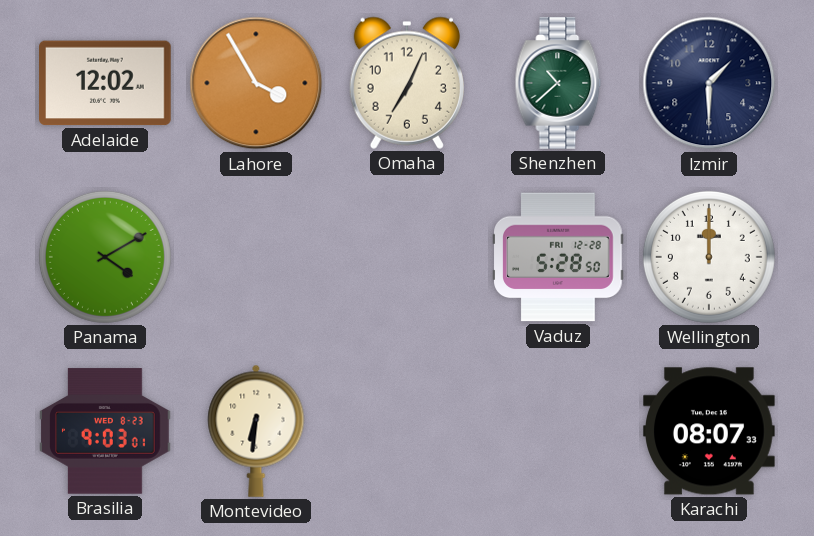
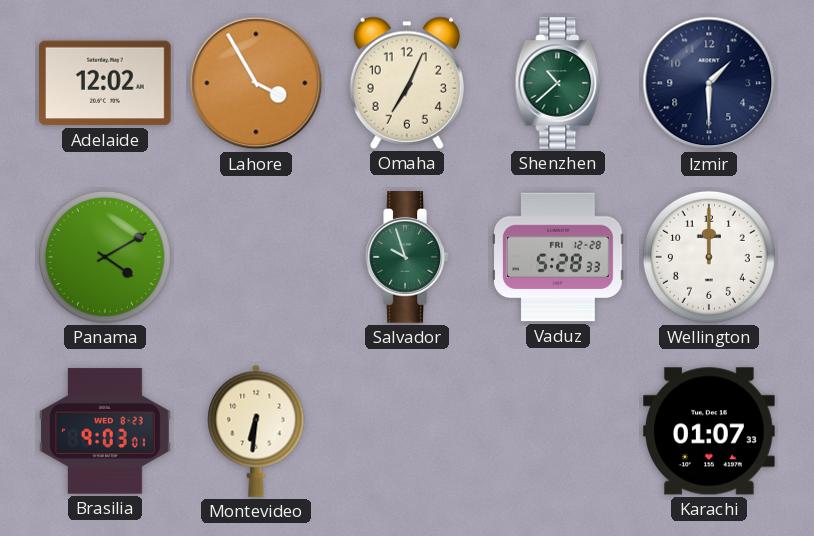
Salvador: none -> 9:57 (407, 257)
Vaduz: 5:28:50 -> 5:28:33 (558, 257)
Karachi: 08:07 -> 01:07 (709, 431)
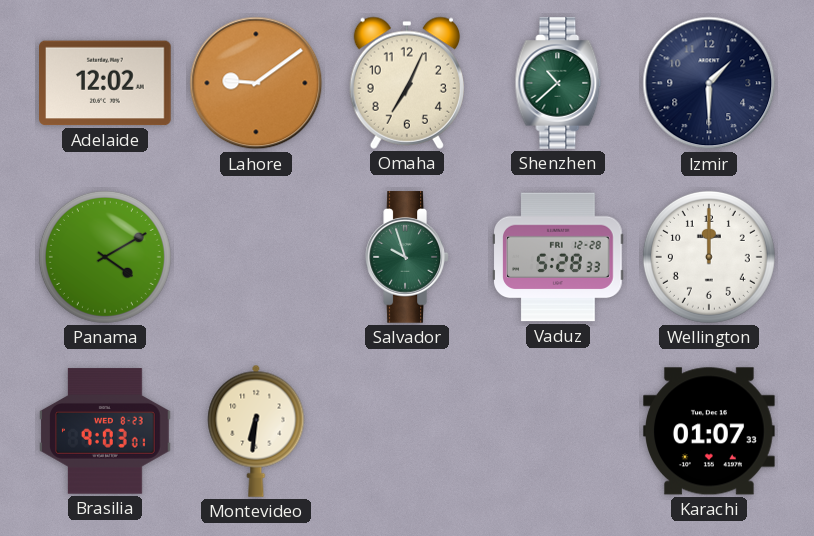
Lahore: 3:55 -> 9:09 (256, 83)
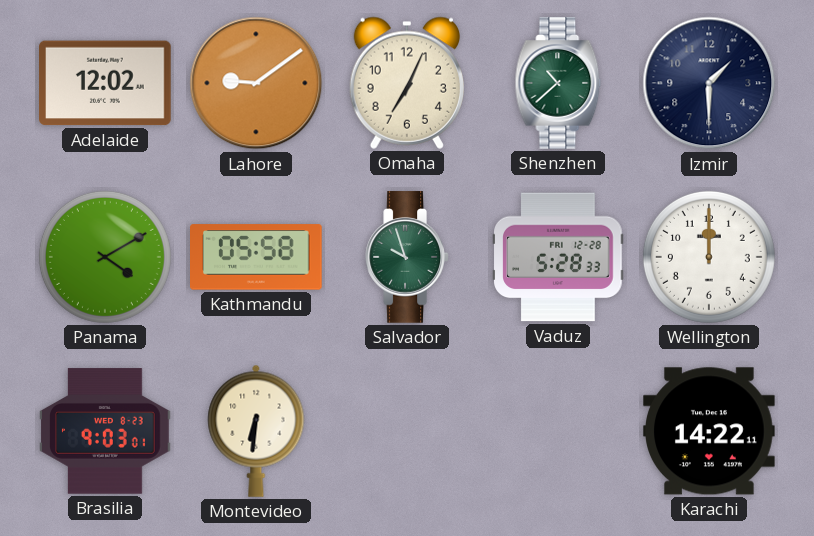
Kathmandu: none -> 05:58 (256, 257)
Karachi: 01:07 -> 14:22 (709, 431)
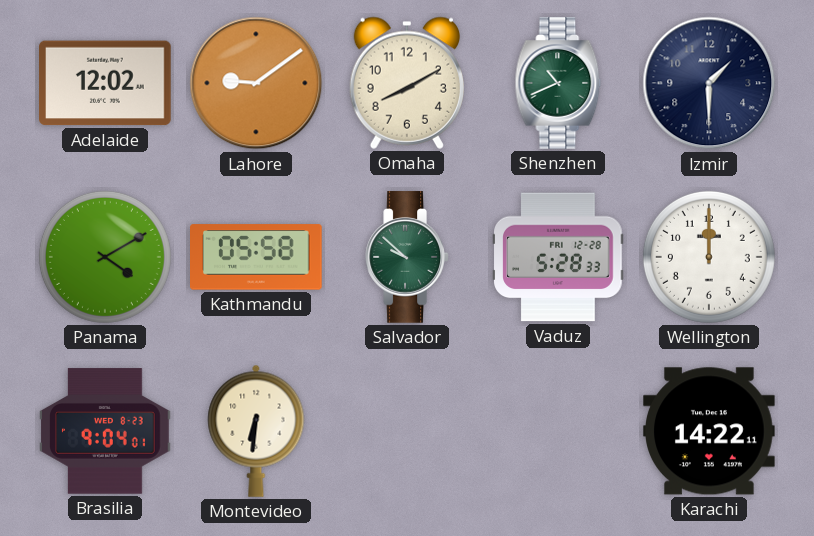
Omaha: 7:04 -> 8:10 (407, 83)
Shenzhen: 10:38 -> 10:41 (558, 83)
Salvador: 9:57 -> 9:52 (407, 257)
Brasilia: 9:03 -> 9:04 (105, 431)
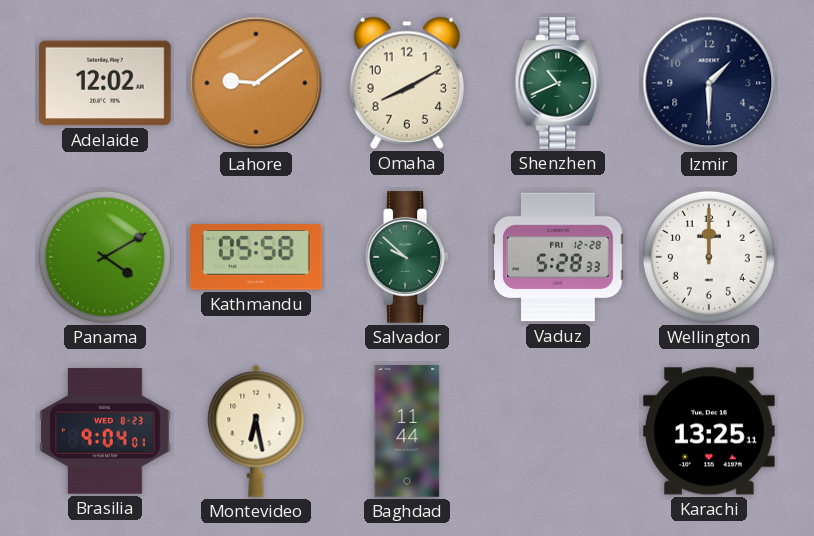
Montevideo: 6:31 -> 6:28 (256, 431)
Baghdad: none -> 11:44 (407, 431)
Karachi: 14:22 -> 13:25 (709, 431)
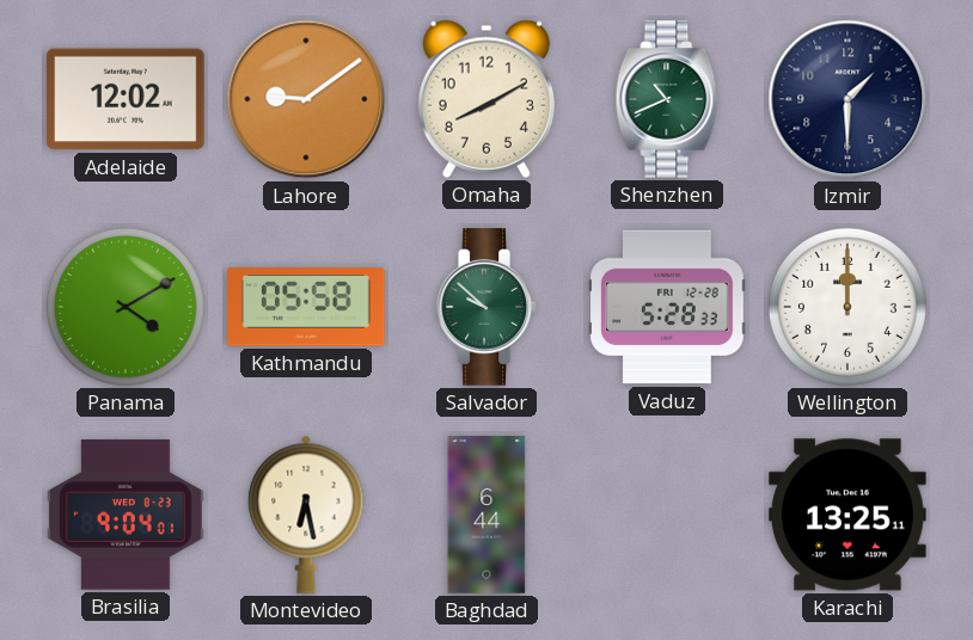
Baghdad: 11:44 -> 6:44 (486, 515)
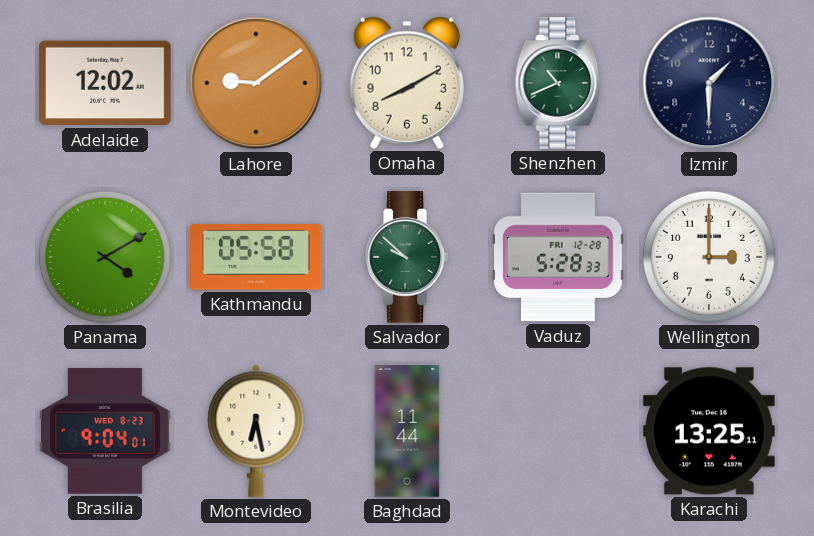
Wellington: 12:00 -> 3:00 (709, 257)
Baghdad: 6:44 -> 11:44 (407, 431)
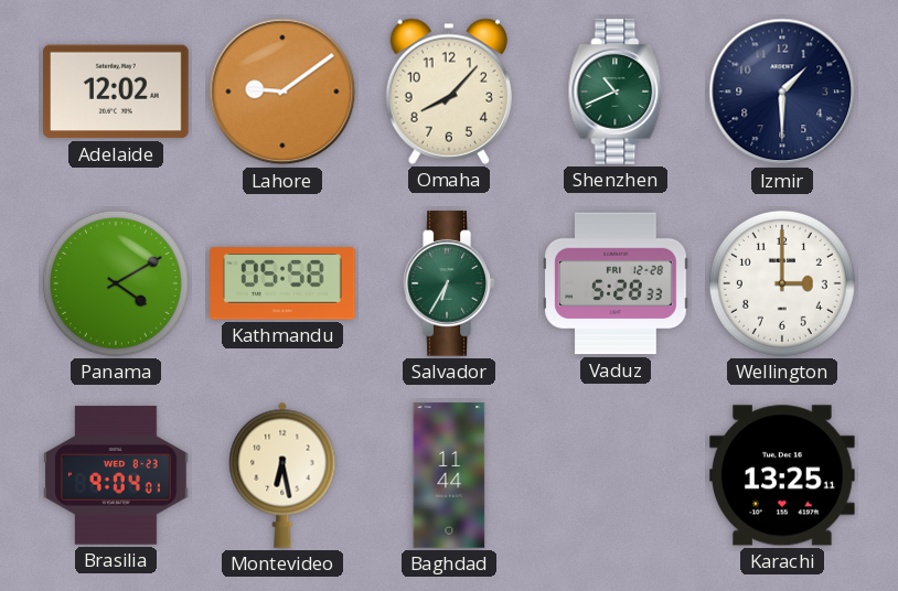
Omaha: 8:10 -> 8:07 (449, 92)
Salvador: 9:52 -> 6:35 (449, 283)
